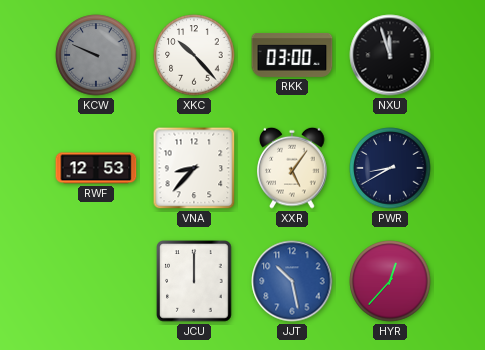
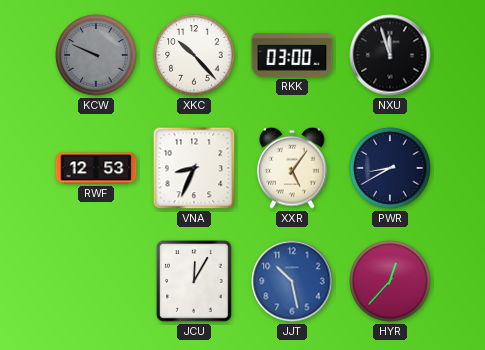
VNA: 8:37 -> 8:34 (194, 168)
JCU: 12:00 -> 12:05 (194, 281)
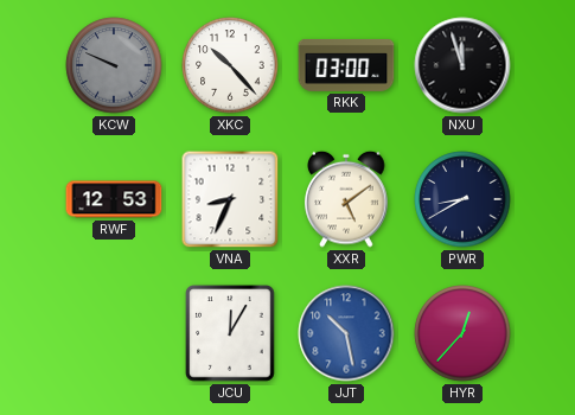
XXR: 5:06 -> 5:09 (346, 199)
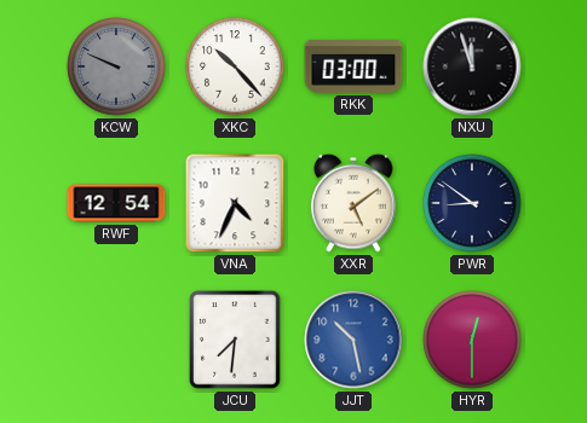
RWF: 12:53 -> 12:54 (116, 203)
VNA: 8:34 -> 4:34 (235, 203)
PWR: 8:40 -> 8:51 (472, 203)
JCU: 12:05 -> 7:31 (235, 340)
HYR: 12:37 -> 12:30 (472, 340)
